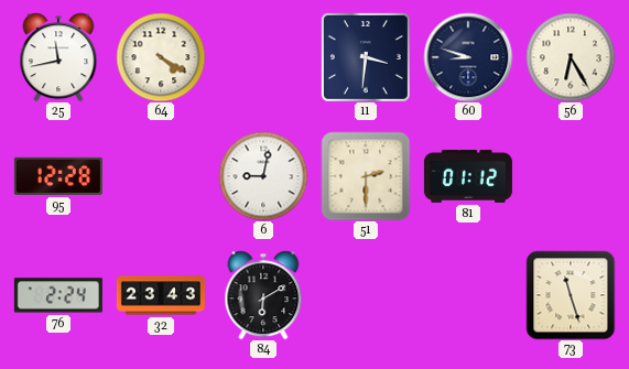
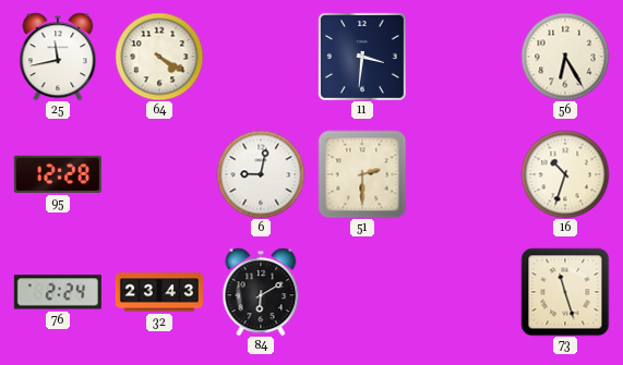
60: 8:48 -> none (468, 57)
81: 01:12 -> none (468, 176)
16: none -> 10:33 (565, 174)
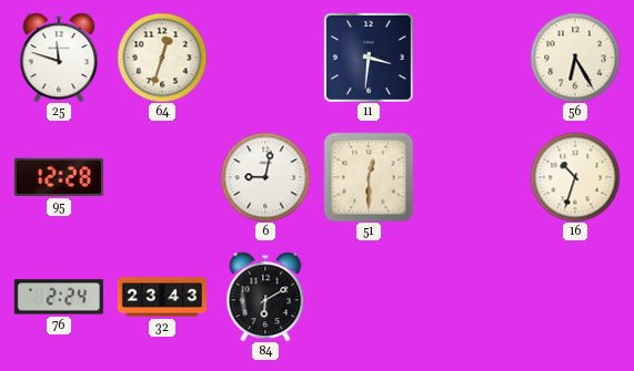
25: 11:43 -> 11:48 (59, 58)
64: 4:20 -> 12:33 (162, 58)
51: 2:30 -> 12:30 (369, 177)
73: 11:27 -> none (565, 292)
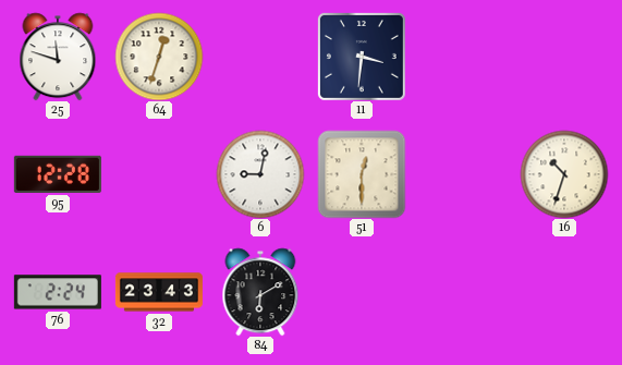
56: 6:25 -> none (575, 58)
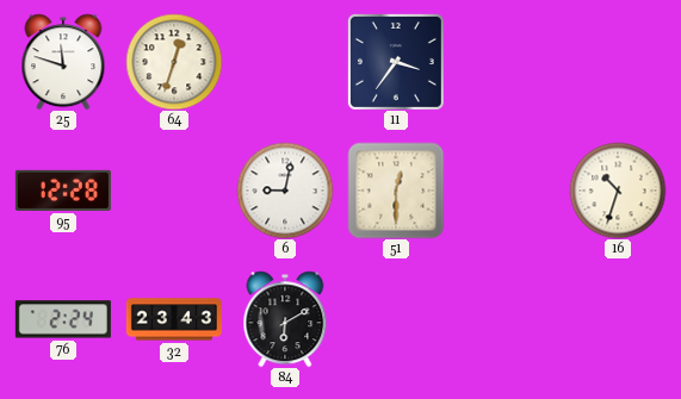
11: 3:31 -> 3:36 (396, 62)
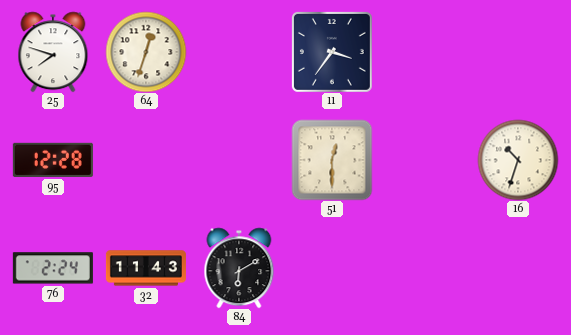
25: 11:48 -> 7:48 (53, 52)
6: 9:02 -> none (285, 191)
32: 23:43 -> 11:43 (146, 268)
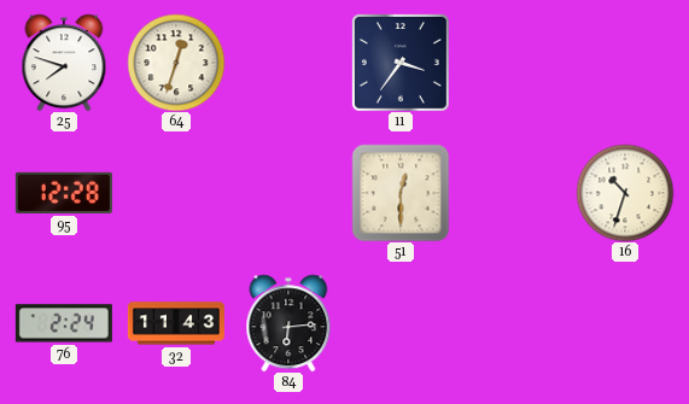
84: 6:10 -> 6:14 (288, 323)
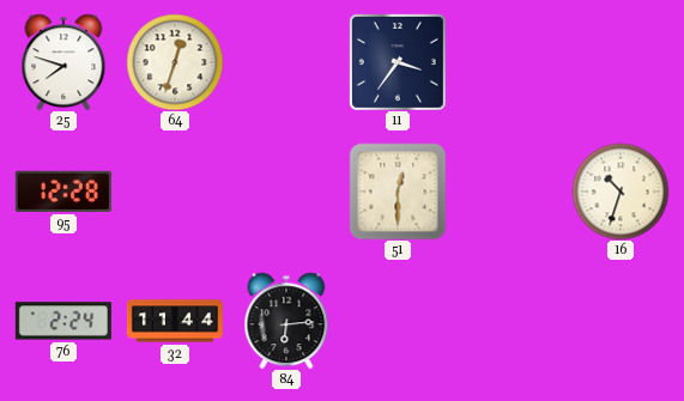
32: 11:43 -> 11:44 (175, 321)
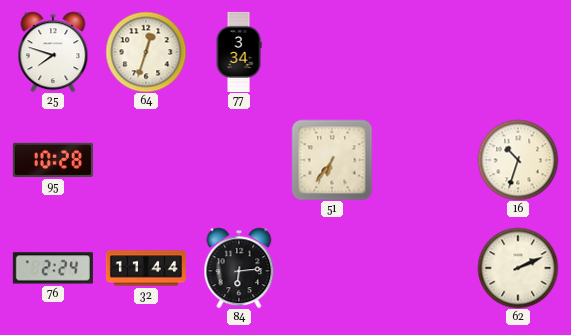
77: none -> 3:34 (239, 52)
11: 3:36 -> none (398, 62)
95: 12:28 -> 10:28 (53, 160)
51: 12:30 -> 6:36 (332, 160)
62: none -> 2:11 (518, 268)
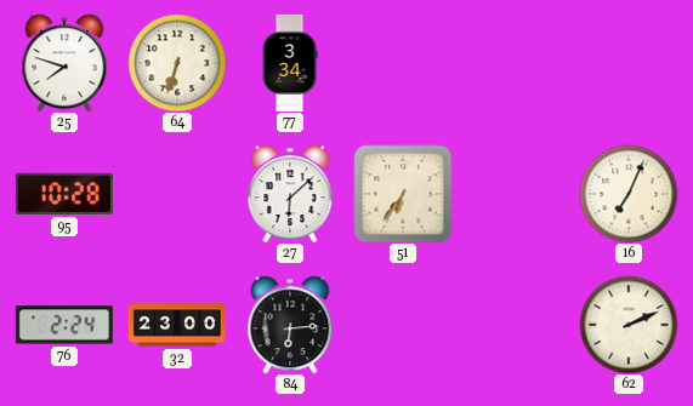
64: 12:33 -> 6:33 (177, 63)
27: none -> 6:08 (290, 194)
16: 10:33 -> 7:04 (629, 194)
32: 11:44 -> 23:00 (177, 325)
